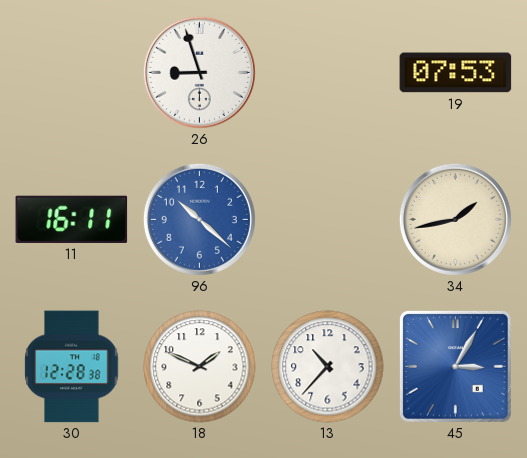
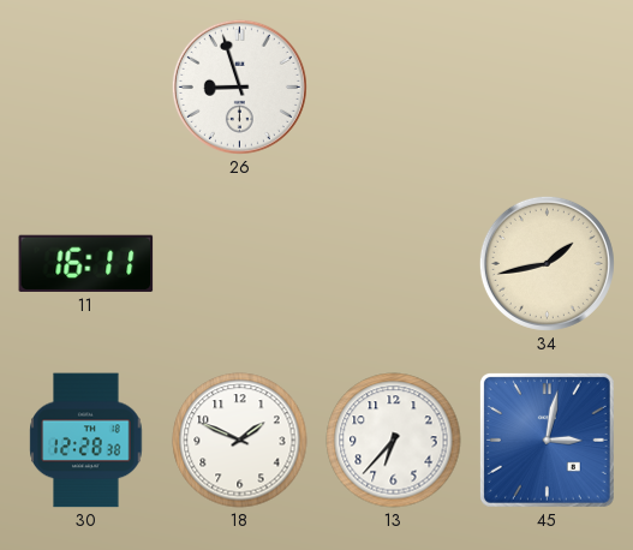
19: 07:53 -> none (456, 73)
96: 10:22 -> none (199, 219)
13: 10:37 -> 6:37 (394, 441)
45: 3:05 -> 3:02 (547, 440)
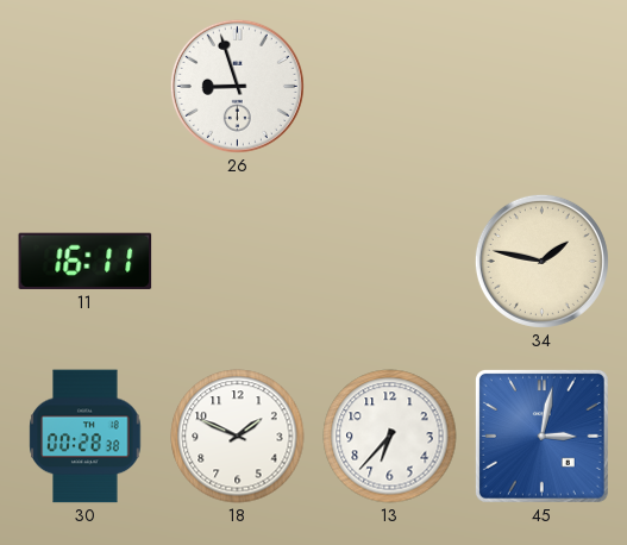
34: 1:43 -> 1:47 (541, 261)
30: 12:28 -> 00:28 (86, 437)
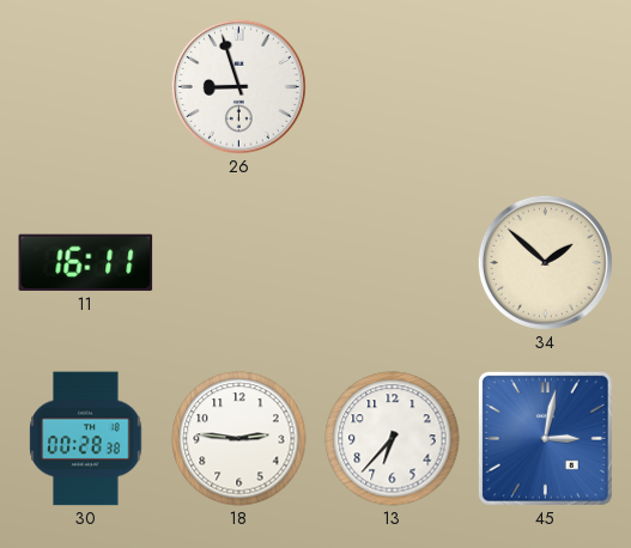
34: 1:47 -> 1:52 (545, 262)
18: 1:49 -> 2:46 (239, 439)
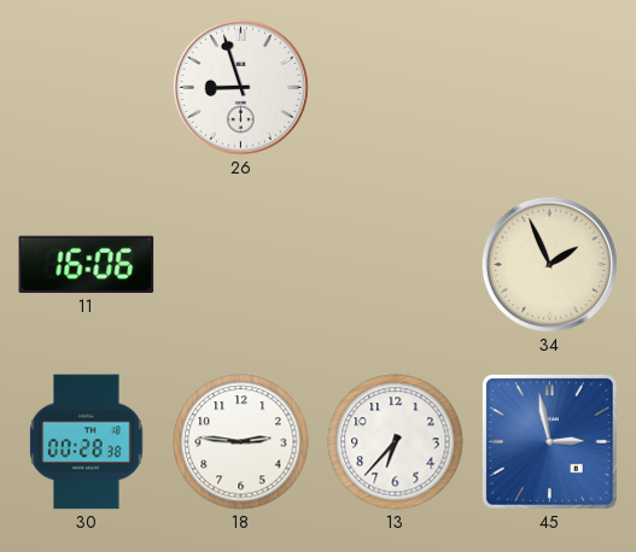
11: 16:11 -> 16:06 (87, 264)
34: 1:52 -> 1:56 (549, 264)
45: 3:02 -> 2:58 (549, 441)
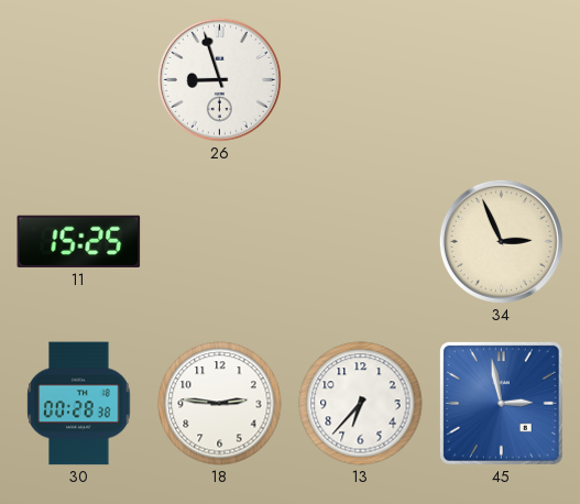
11: 16:06 -> 15:25 (79, 241)
34: 1:56 -> 2:56 (501, 241)
